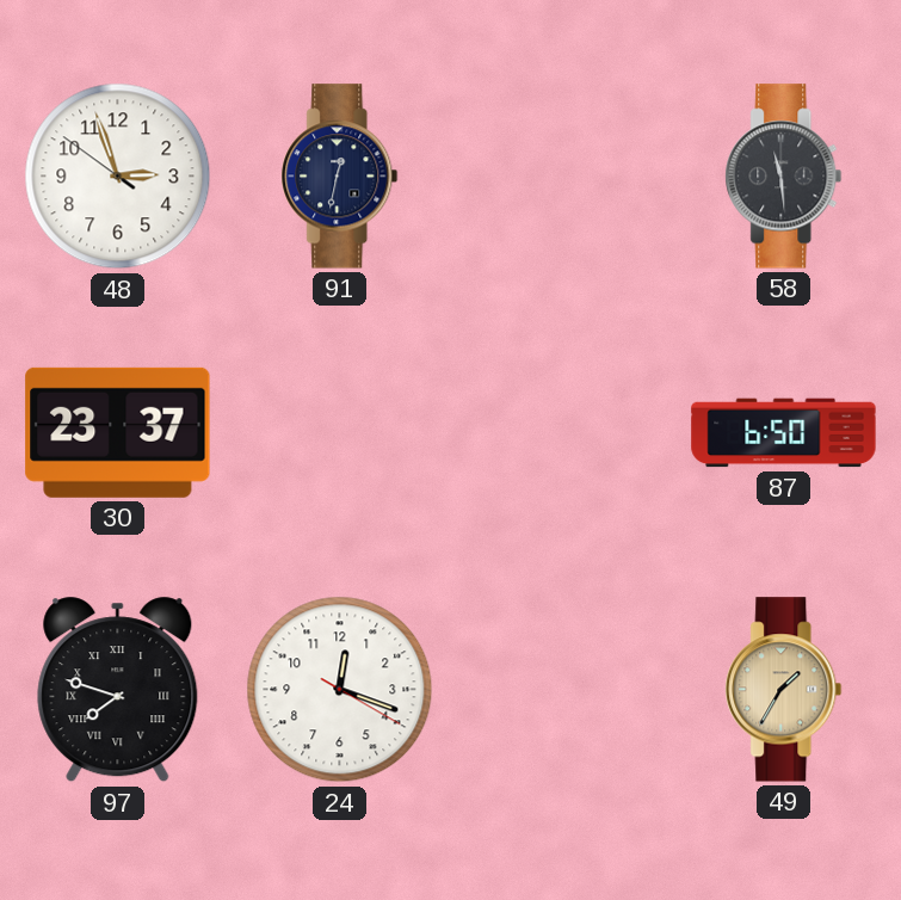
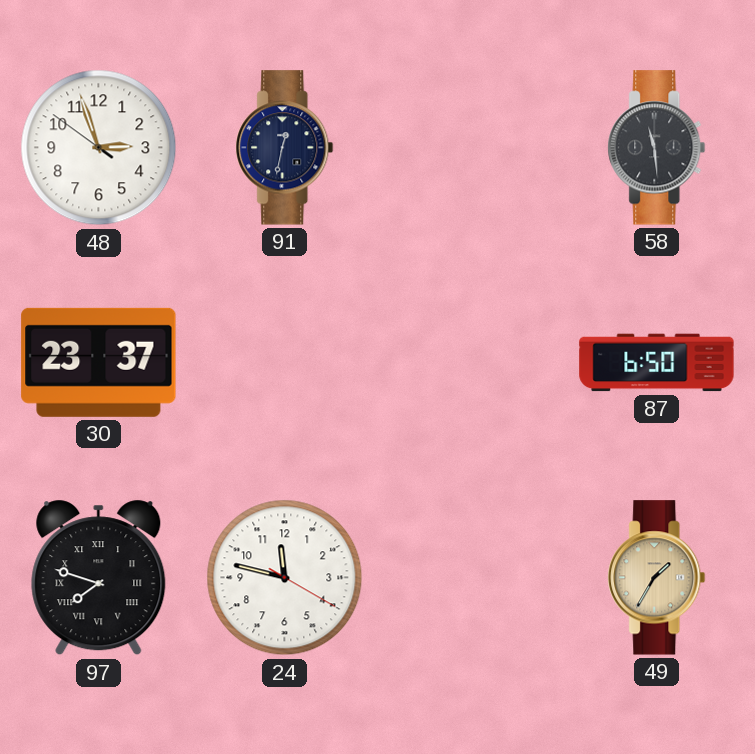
24: 12:18 -> 11:47 (285, 578)
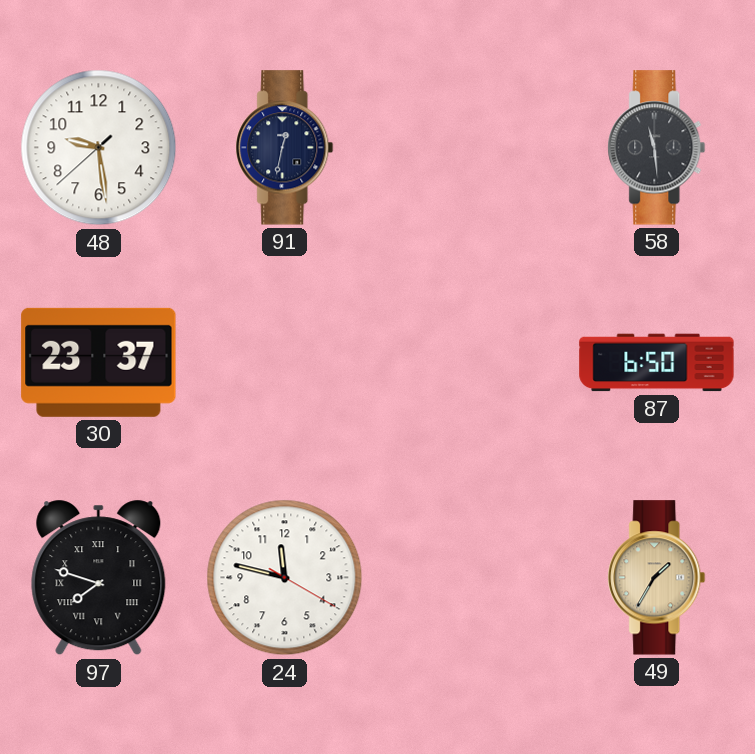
48: 2:56 -> 9:28 (99, 148)
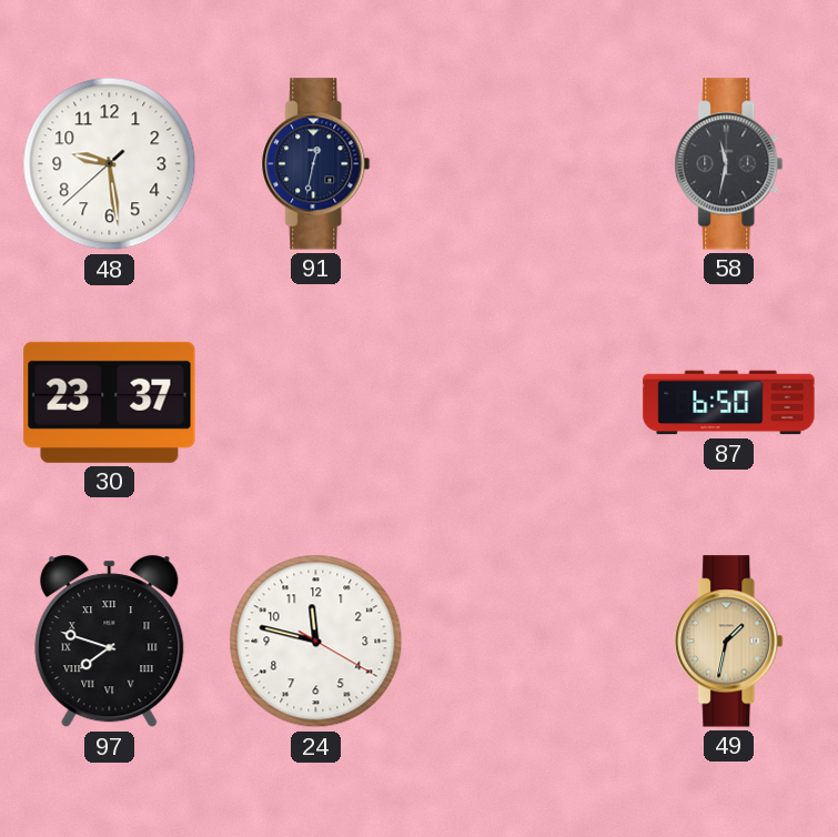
58: 11:29 -> 11:32 (729, 164)
49: 1:35 -> 1:32 (729, 642)
